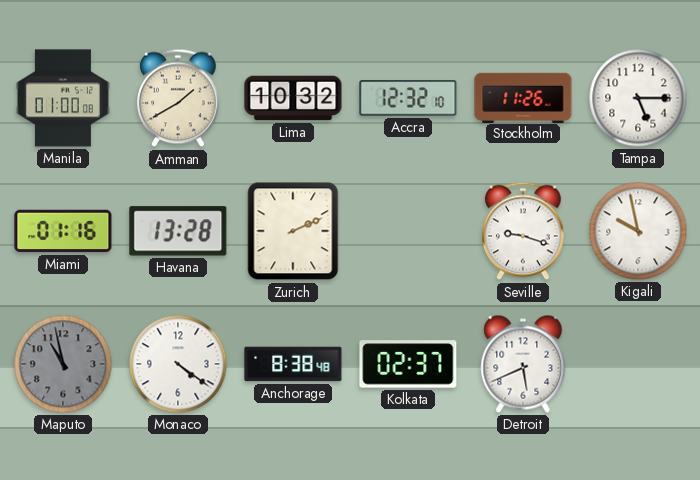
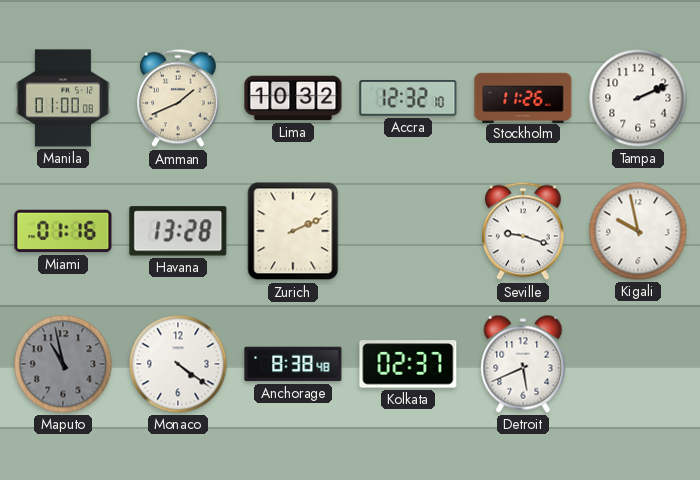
Amman: 1:40 -> 1:41 (179, 98)
Tampa: 5:15 -> 2:11 (638, 98)
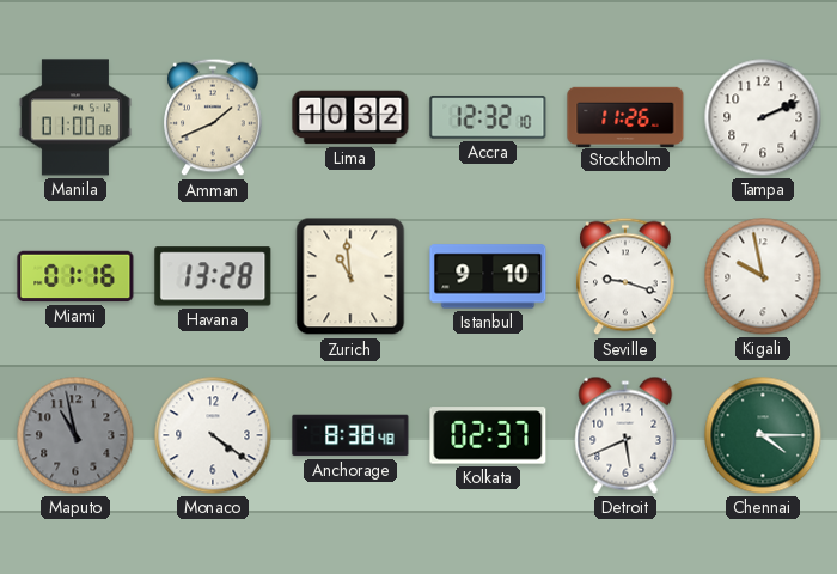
Zurich: 2:11 -> 10:59 (350, 276)
Istanbul: none -> 9:10 (488, 276)
Chennai: none -> 4:15 (763, 435)
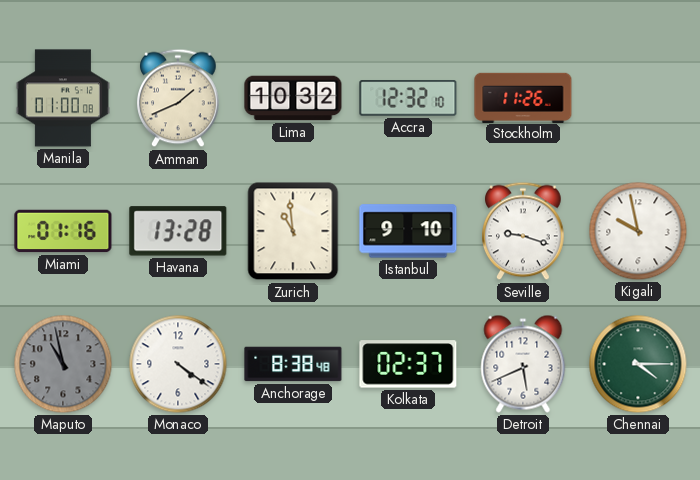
Tampa: 2:11 -> none (763, 117)
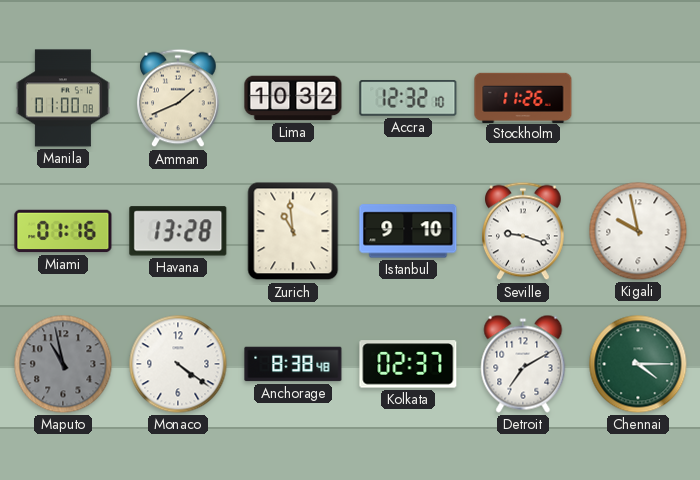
Detroit: 5:41 -> 7:10 (523, 364)
